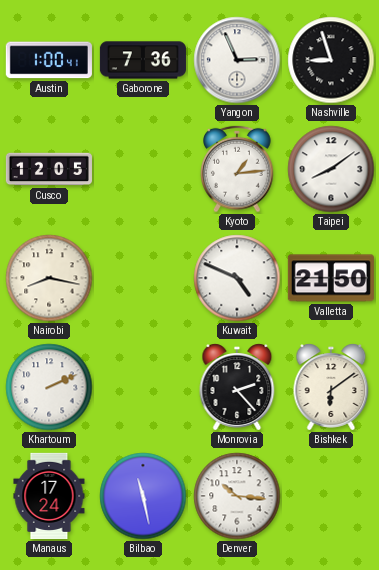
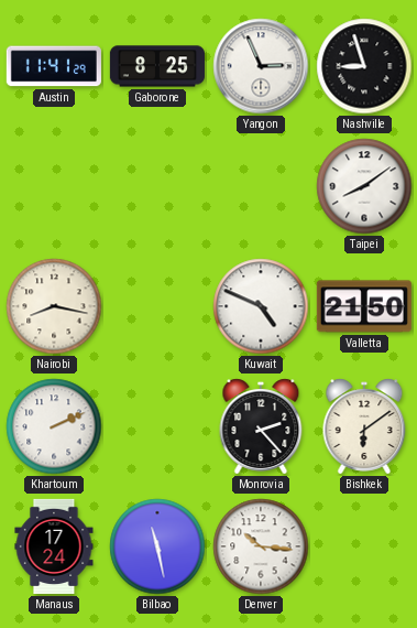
Austin: 1:00 -> 11:41 (54, 66)
Gaborone: 7:36 -> 8:25 (157, 66)
Cusco: 12:05 -> none (49, 169)
Kyoto: 1:14 -> none (238, 169)
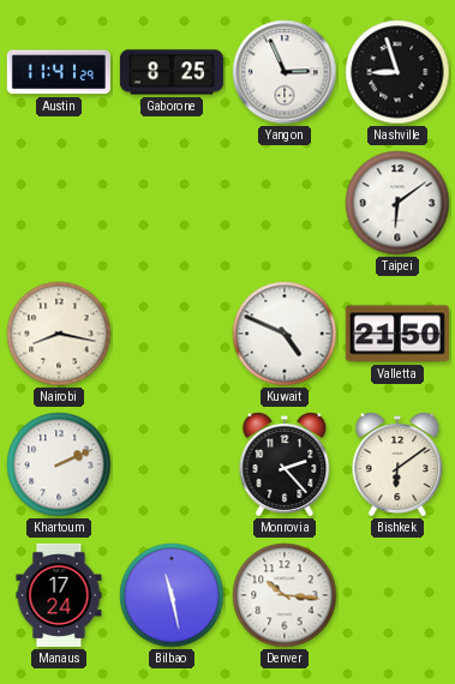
Taipei: 8:09 -> 6:09 (397, 203)
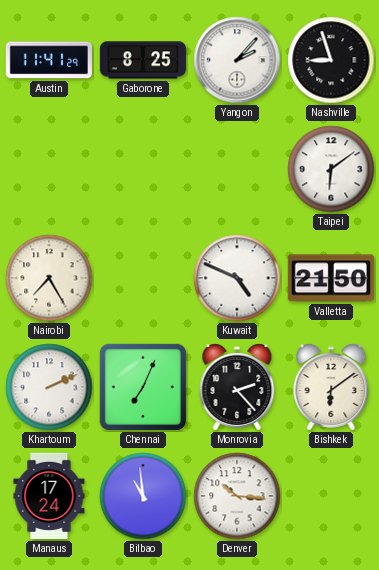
Yangon: 2:56 -> 2:07 (237, 60)
Nairobi: 8:17 -> 7:25 (49, 278)
Chennai: none -> 7:04 (143, 387)
Bilbao: 11:28 -> 10:59 (143, 496)
